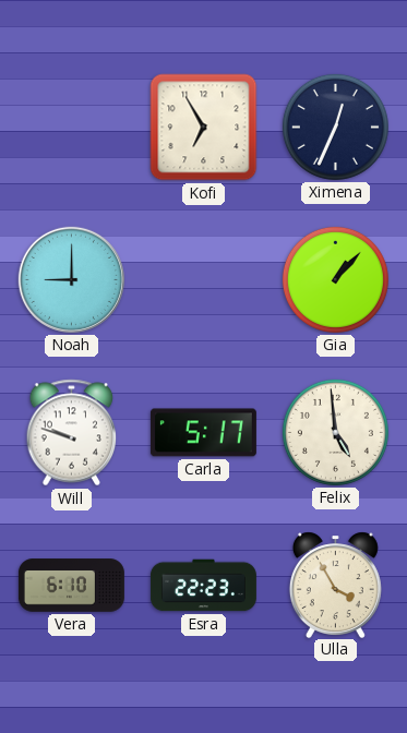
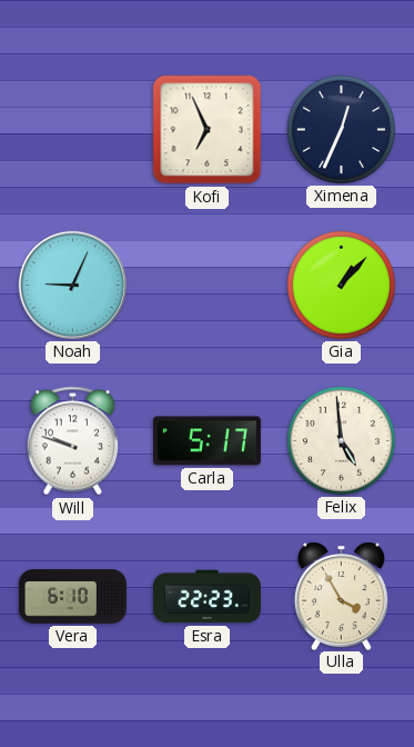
Kofi: 6:55 -> 6:56 (208, 130)
Noah: 9:00 -> 9:04 (72, 285)
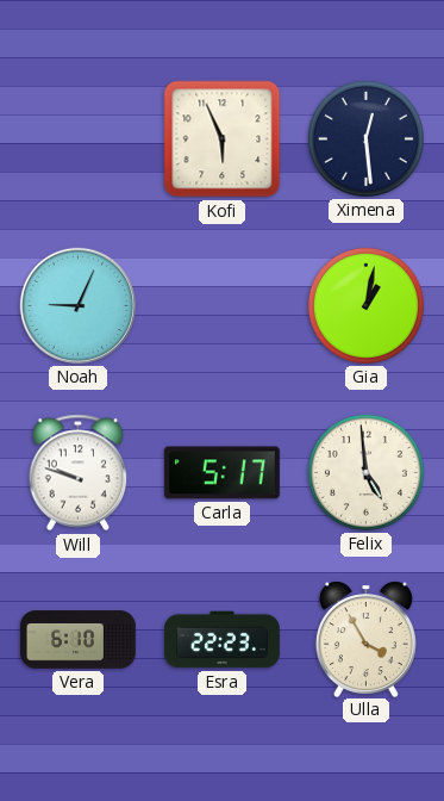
Kofi: 6:56 -> 5:56 (223, 139)
Ximena: 12:34 -> 12:29 (365, 138)
Gia: 1:07 -> 1:02 (365, 305)
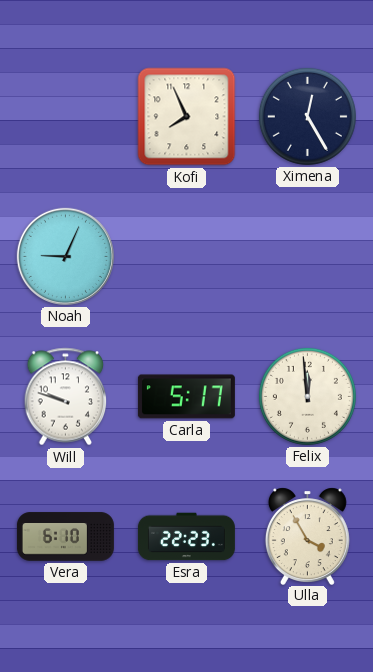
Kofi: 5:56 -> 7:56 (187, 117)
Ximena: 12:29 -> 12:25 (307, 116)
Gia: 1:02 -> none (365, 305)
Felix: 4:59 -> 11:59 (307, 396)
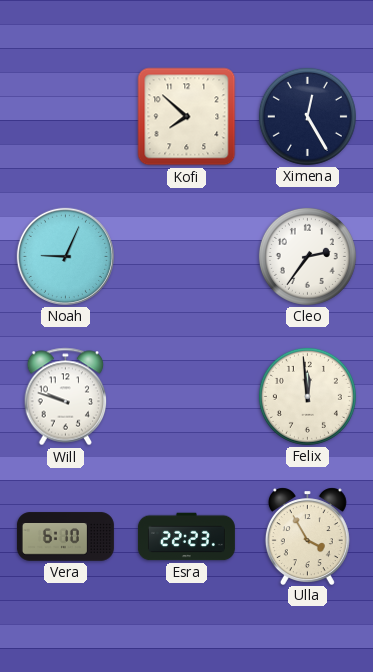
Kofi: 7:56 -> 7:52 (187, 117)
Cleo: none -> 2:36 (307, 256)
Carla: 5:17 -> none (186, 397)
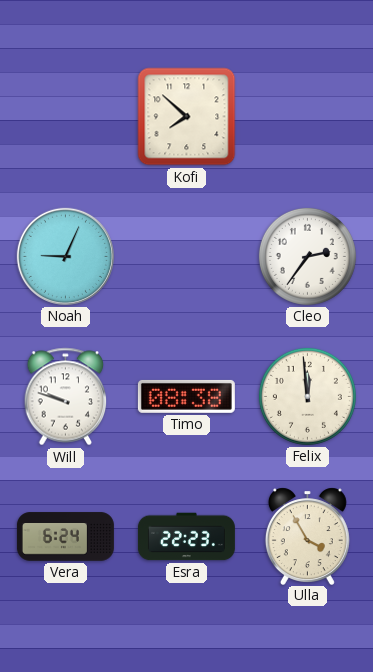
Ximena: 12:25 -> none (307, 116)
Timo: none -> 08:38 (186, 396)
Vera: 6:10 -> 6:24 (65, 537)
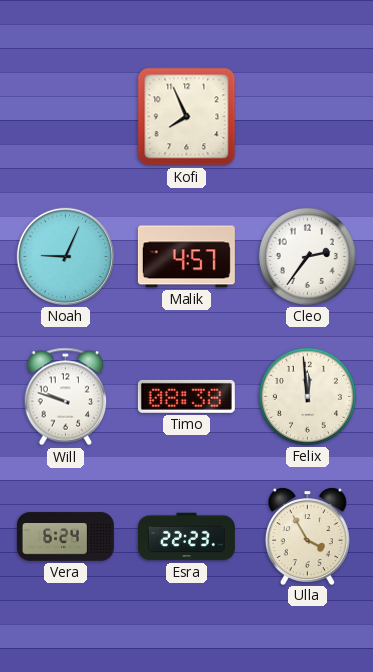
Kofi: 7:52 -> 7:56 (187, 117)
Malik: none -> 4:57 (186, 257)
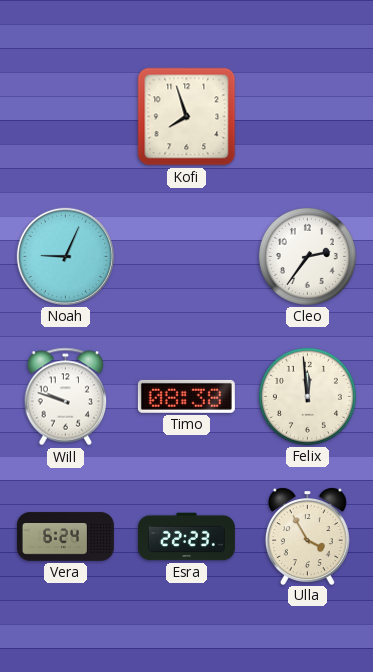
Kofi: 7:56 -> 7:57 (187, 117)
Malik: 4:57 -> none (186, 257)
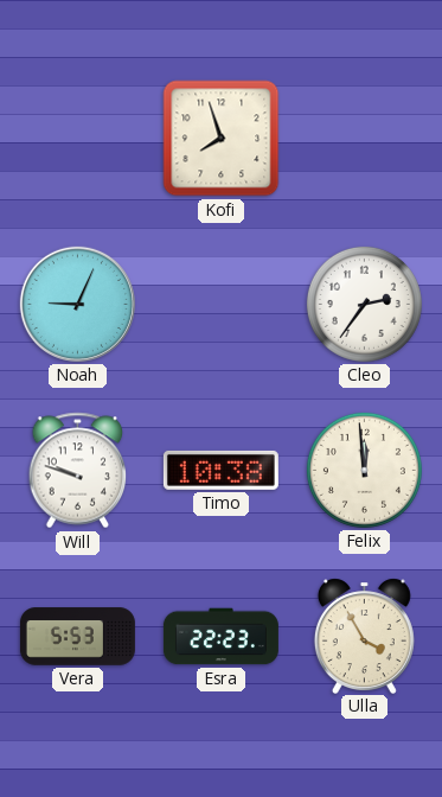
Timo: 08:38 -> 10:38 (220, 470)
Vera: 6:24 -> 5:53 (77, 637)
